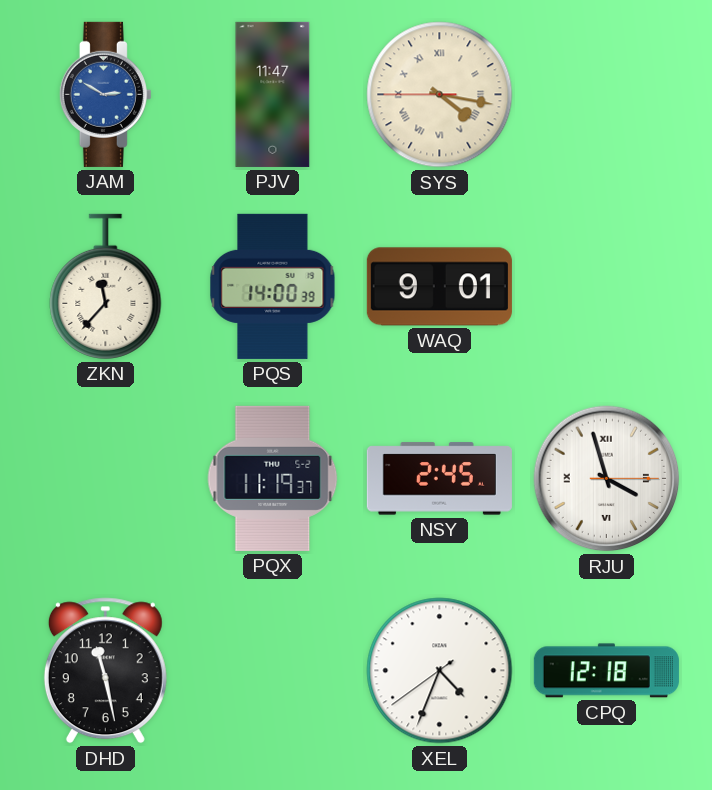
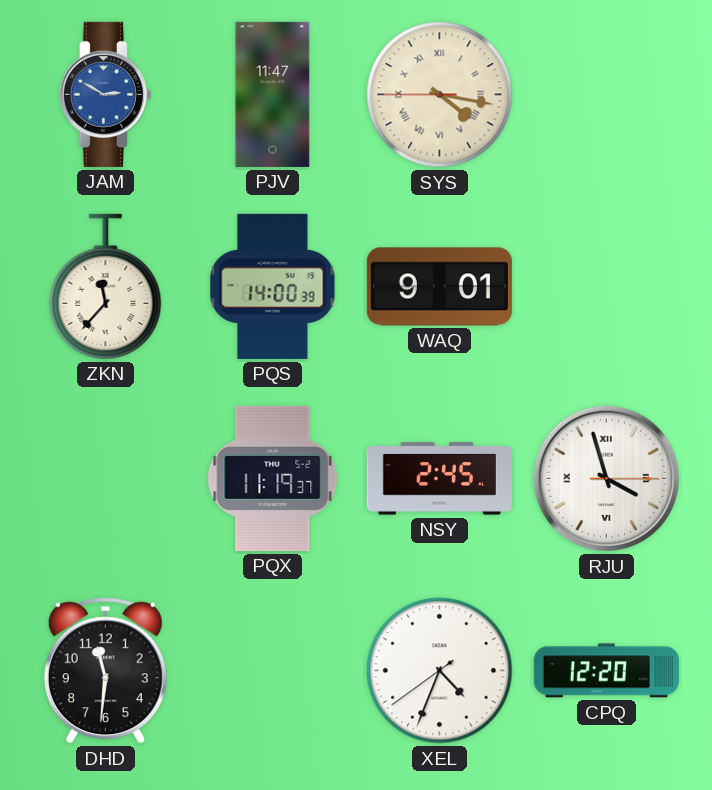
DHD: 11:28 -> 11:31 (105, 671)
CPQ: 12:18 -> 12:20 (606, 671)
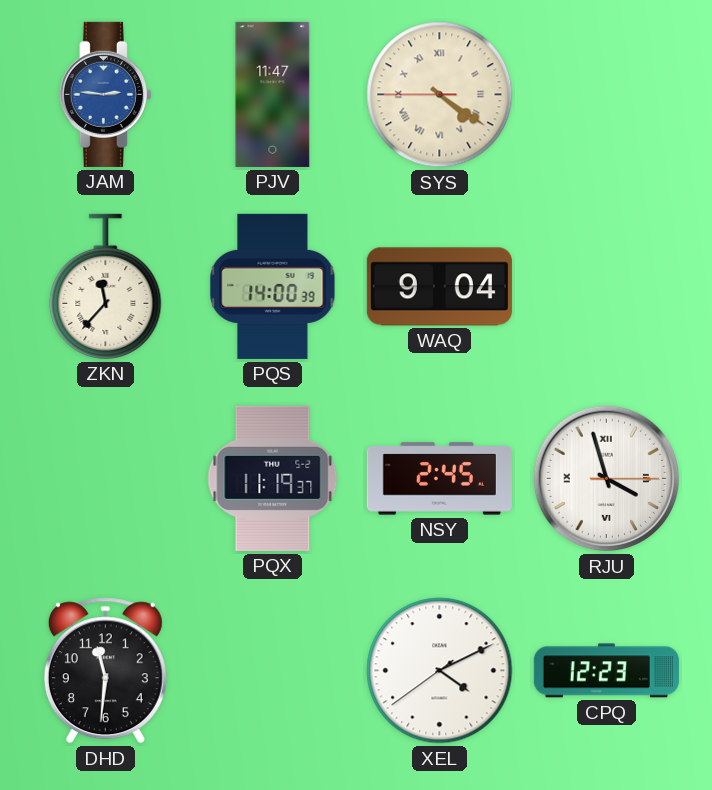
JAM: 2:50 -> 2:46 (105, 94)
SYS: 4:16 -> 4:20 (440, 95)
WAQ: 9:01 -> 9:04 (439, 287)
XEL: 4:33 -> 4:10 (440, 671)
CPQ: 12:20 -> 12:23 (606, 671)
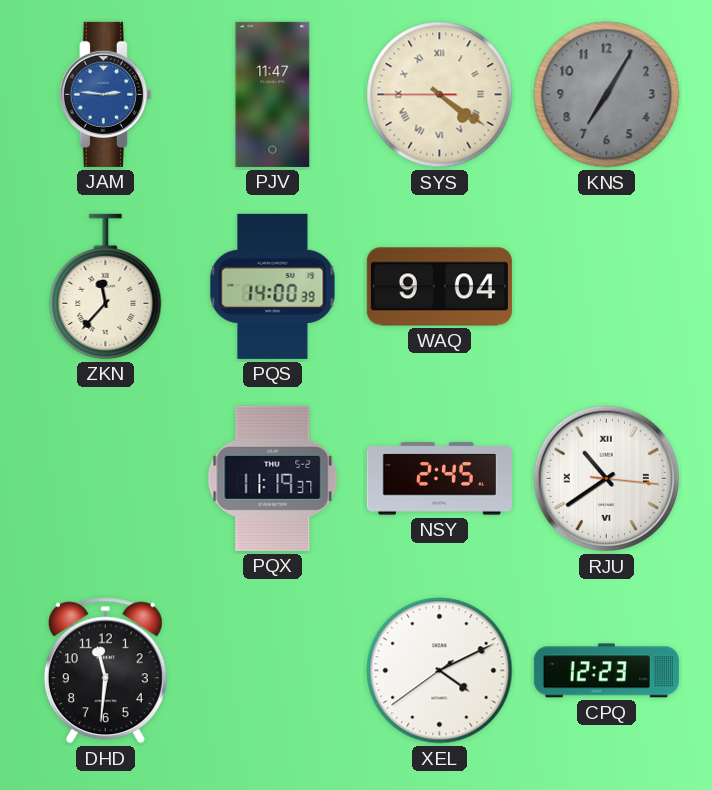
KNS: none -> 7:05 (607, 95)
RJU: 3:57 -> 10:39 (607, 479)
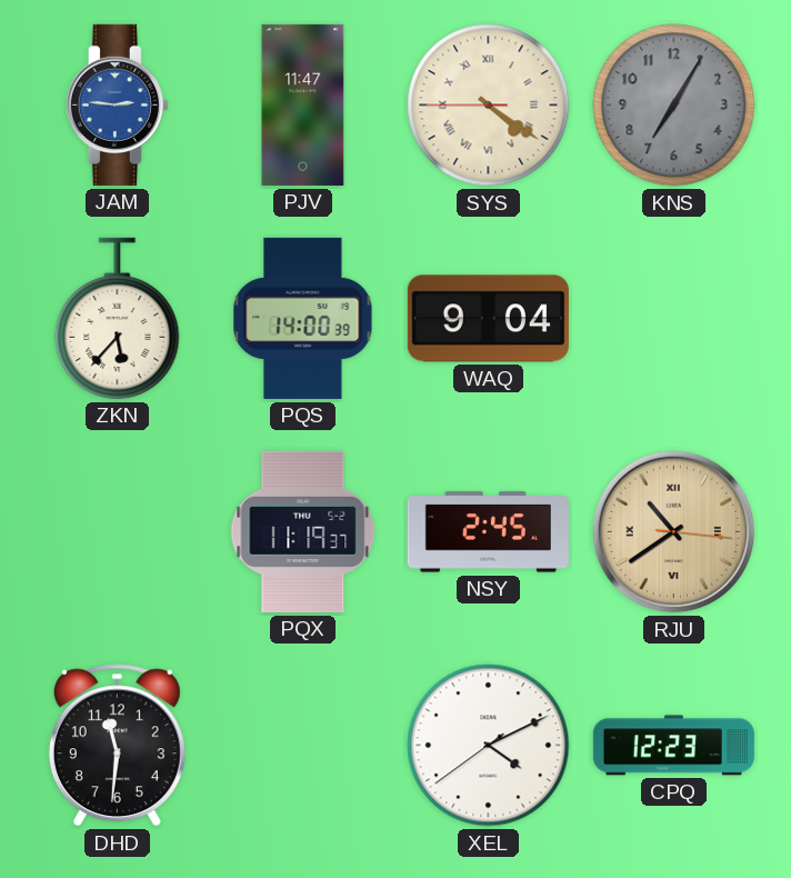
ZKN: 11:37 -> 5:37 (118, 318)
RJU dial: white -> champagne (674, 532)
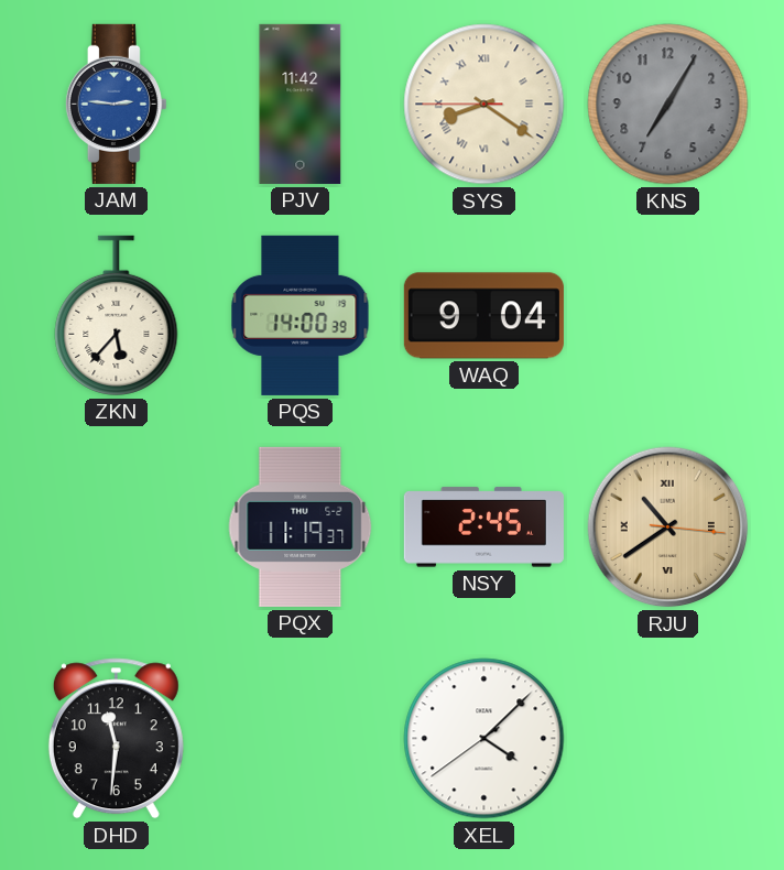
PJV: 11:47 -> 11:42 (301, 104)
SYS: 4:20 -> 8:20 (484, 105)
XEL: 4:10 -> 4:07 (484, 739)
CPQ: 12:23 -> none (673, 746)
